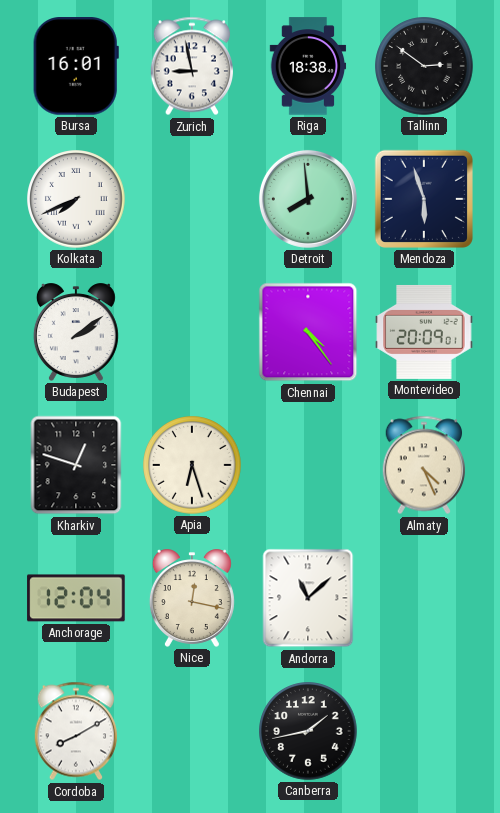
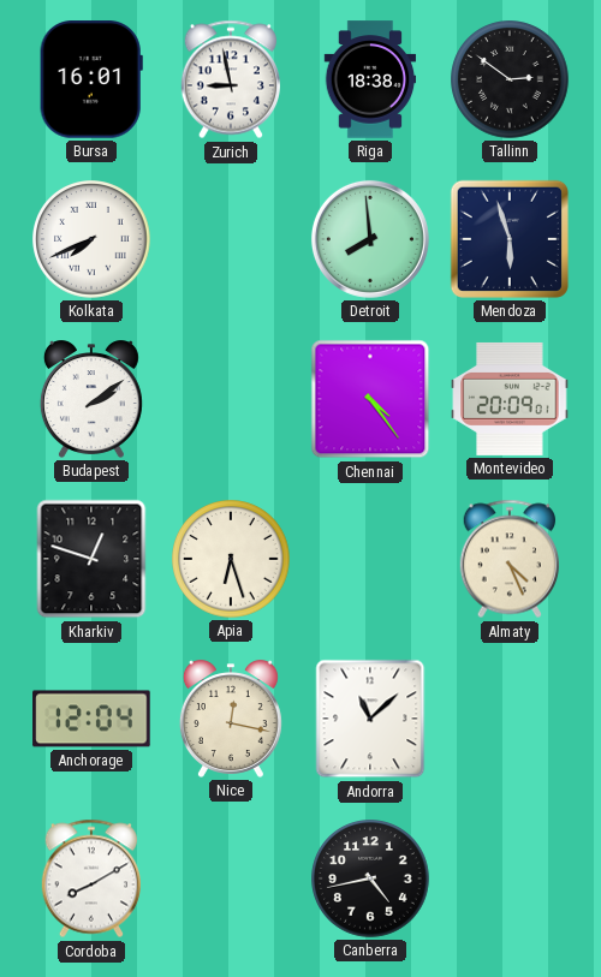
Canberra: 1:43 -> 4:43 (370, 878)
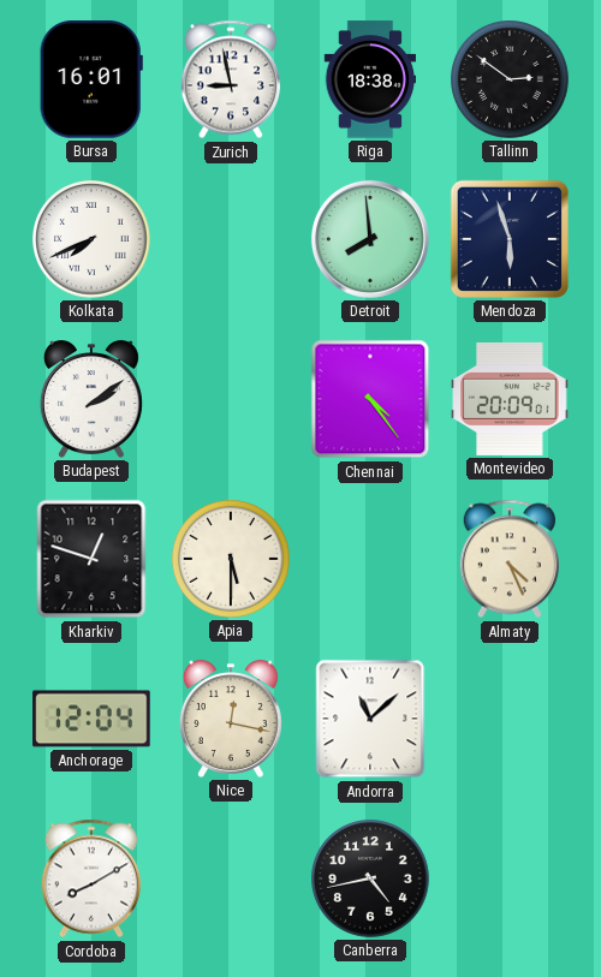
Apia: 6:27 -> 5:30 (231, 559)
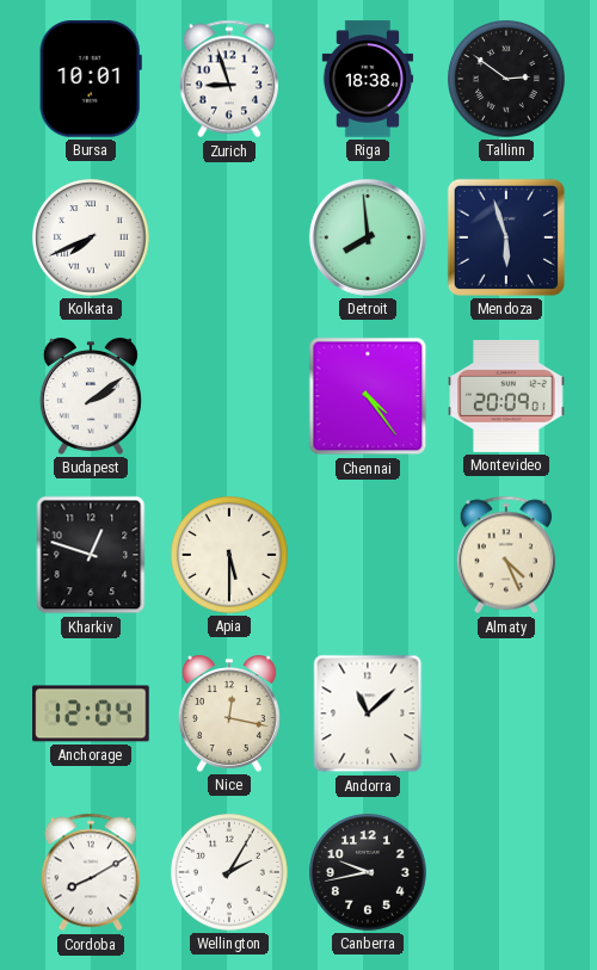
Bursa: 16:01 -> 10:01 (91, 79)
Zurich: 8:58 -> 8:57 (228, 79)
Wellington: none -> 2:05 (229, 872)
Canberra: 4:43 -> 9:43 (368, 872)
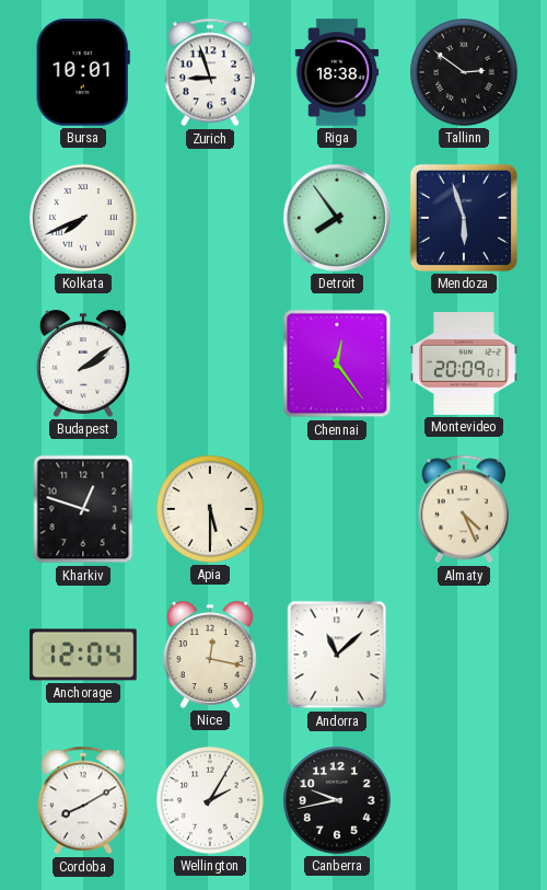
Detroit: 7:59 -> 7:54 (337, 218)
Chennai: 4:24 -> 12:24 (337, 363)
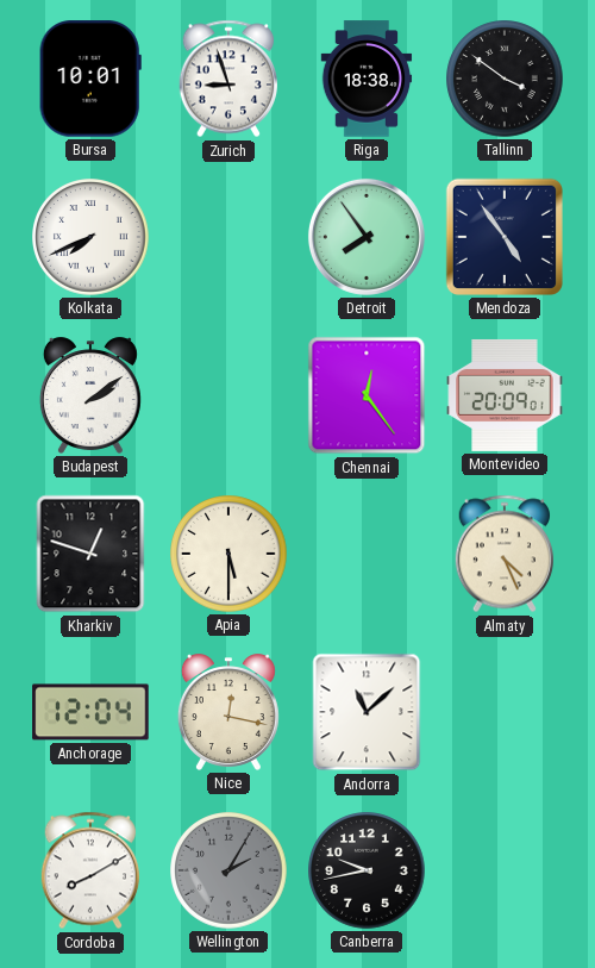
Tallinn: 2:51 -> 3:51 (505, 79)
Mendoza: 5:57 -> 4:54 (505, 237)
Wellington dial: white -> grey (228, 870)
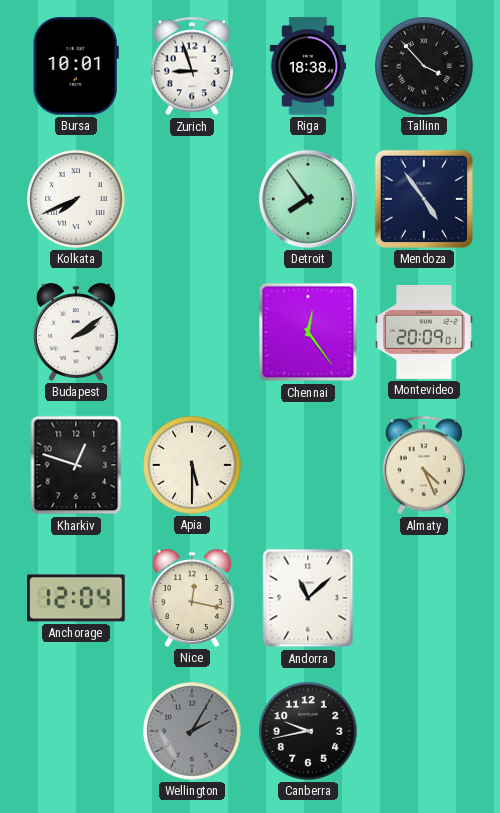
Tallinn: 3:51 -> 3:53 (424, 66)
Cordoba: 8:10 -> none (89, 870)
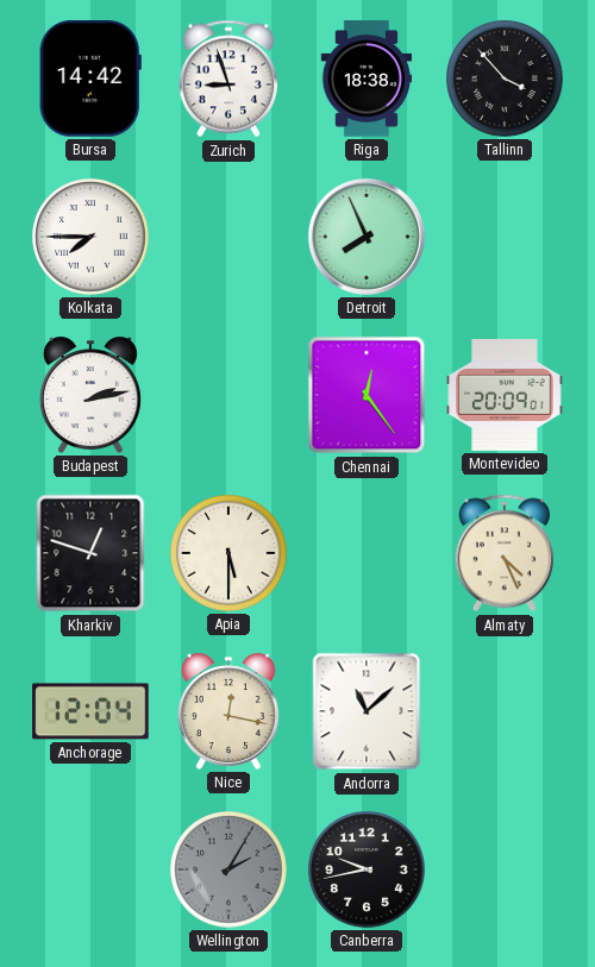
Bursa: 10:01 -> 14:42 (90, 79)
Kolkata: 7:41 -> 7:45 (90, 237)
Detroit: 7:54 -> 7:56 (367, 237)
Mendoza: 4:54 -> none (424, 199)
Budapest: 2:09 -> 2:13 (90, 395)
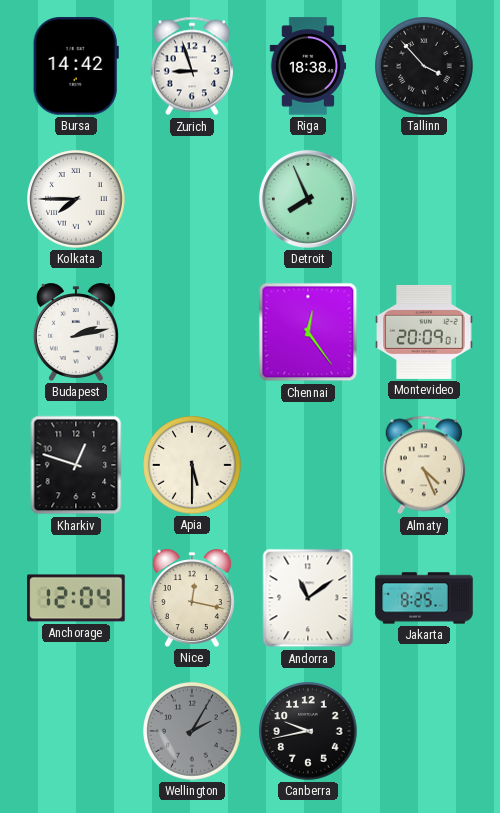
Andorra: 11:08 -> 11:09 (308, 598)
Jakarta: none -> 8:25 (424, 598)
